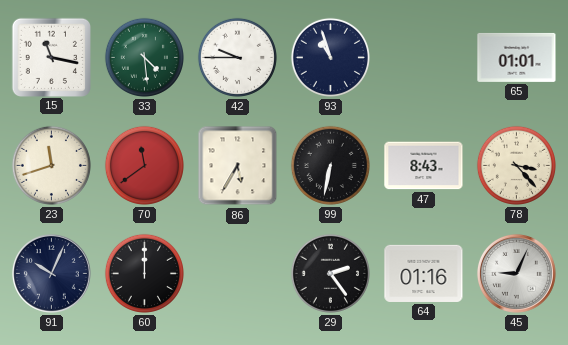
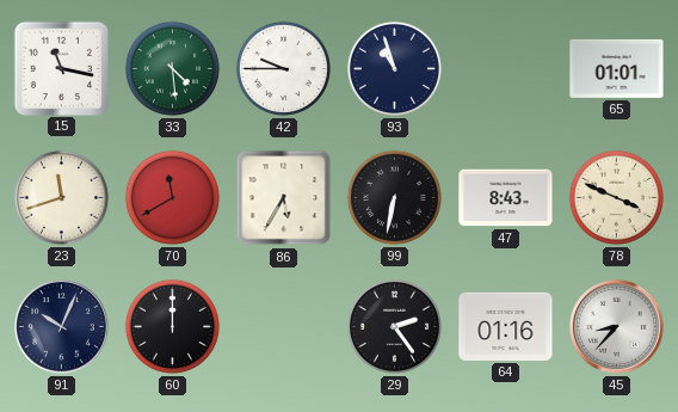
70: 11:39 -> 11:40 (172, 197)
78: 3:23 -> 3:49 (616, 197)
45: 9:04 -> 8:37 (616, 326)
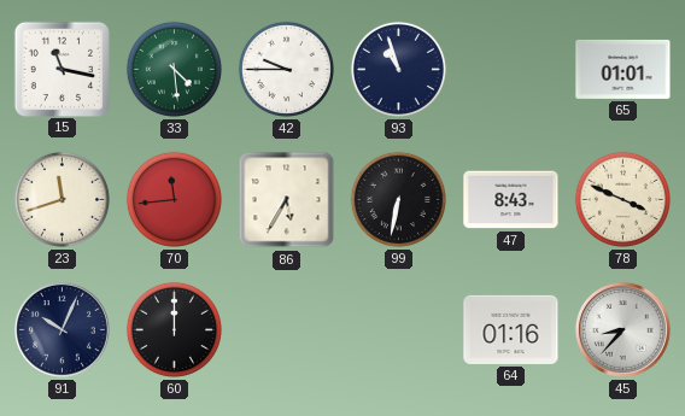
70: 11:40 -> 11:44 (174, 199)
29: 2:24 -> none (394, 326)
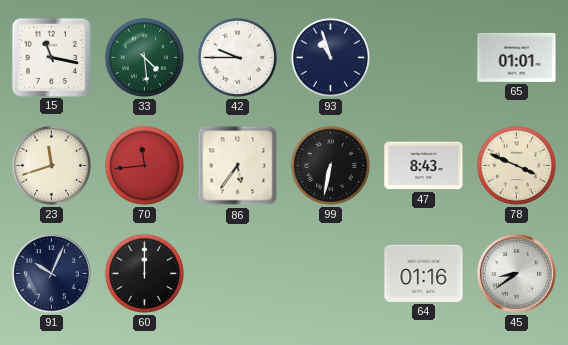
86: 5:35 -> 5:36 (238, 166)
45: 8:37 -> 8:39 (516, 273)
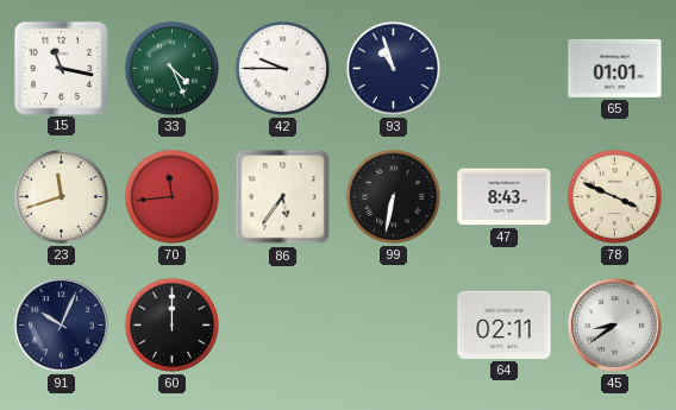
33: 4:29 -> 4:26 (171, 68)
64: 01:16 -> 02:11 (505, 324)
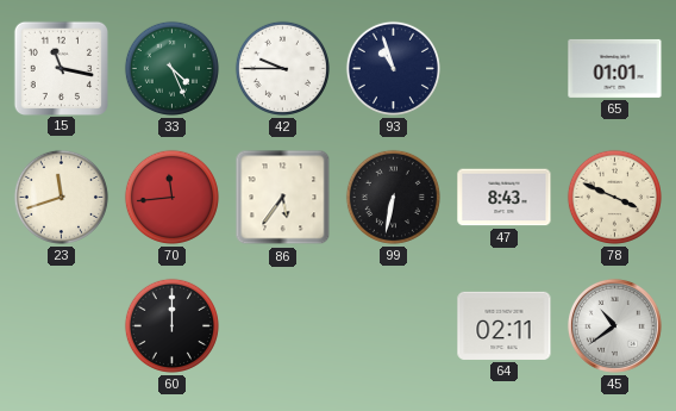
91: 10:04 -> none (61, 324)
45: 8:39 -> 10:39 (614, 325)
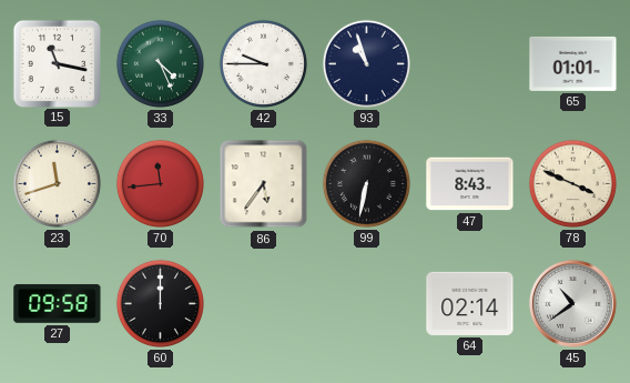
27: none -> 09:58 (58, 303)
64: 02:11 -> 02:14 (470, 303)
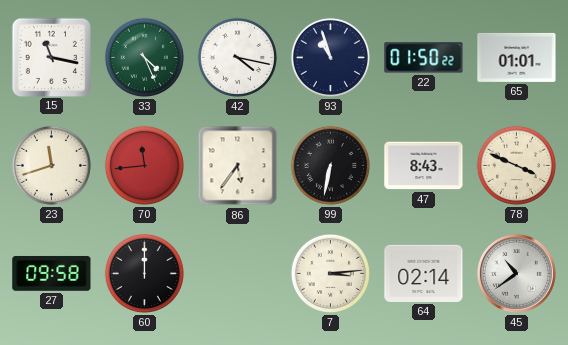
42: 9:45 -> 4:17 (237, 57)
22: none -> 01:50 (424, 58)
7: none -> 3:14 (330, 273)
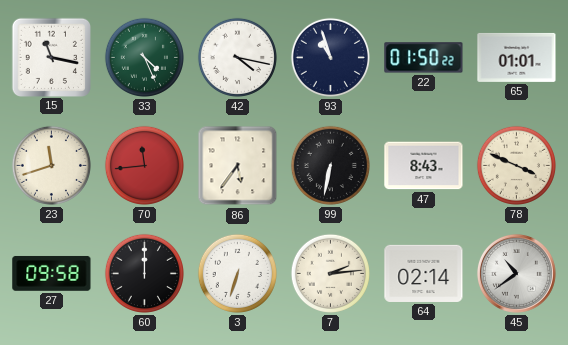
3: none -> 6:33 (237, 273)
7: 3:14 -> 2:14 (330, 273)
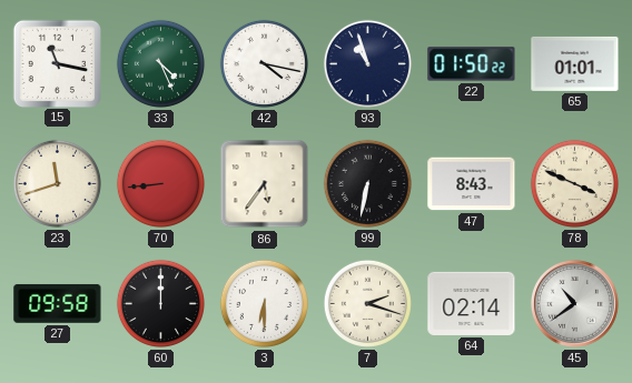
70: 11:44 -> 8:44 (160, 183)
3: 6:33 -> 6:30 (264, 303)
7: 2:14 -> 2:18 (367, 303)
